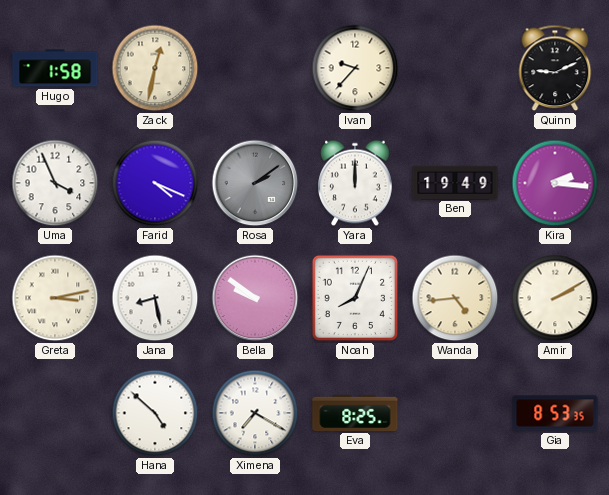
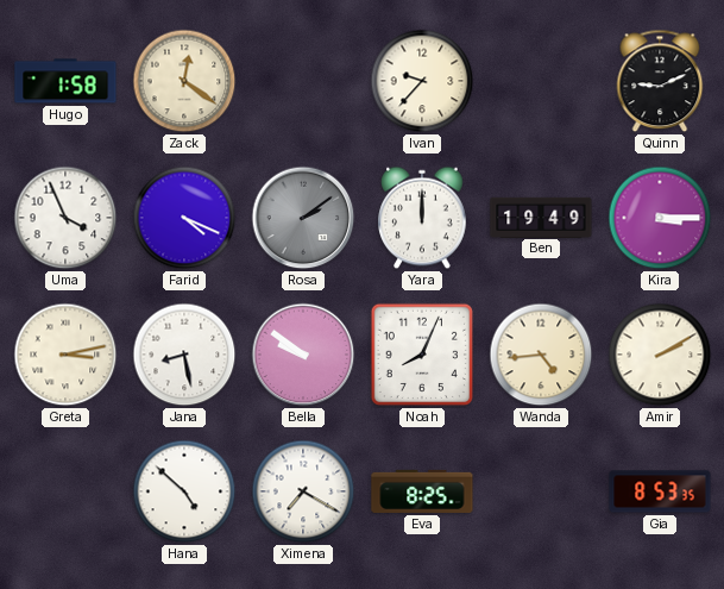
Zack: 12:32 -> 12:21 (184, 81)
Kira: 2:16 -> 3:15 (660, 218)
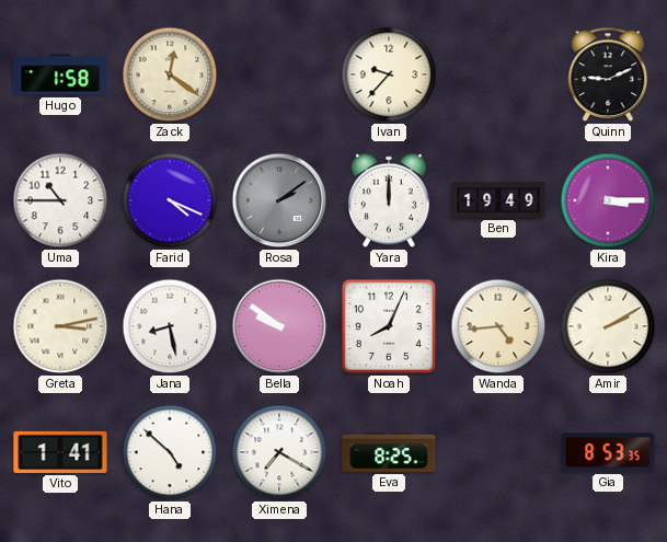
Uma: 3:56 -> 10:45 (60, 200)
Vito: none -> 1:41 (60, 452)
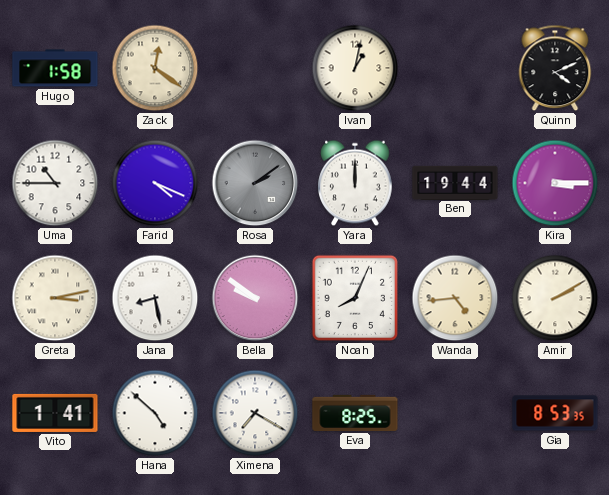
Ivan: 9:37 -> 1:02 (355, 68)
Quinn: 9:11 -> 4:11 (555, 68)
Ben: 19:49 -> 19:44 (455, 182)
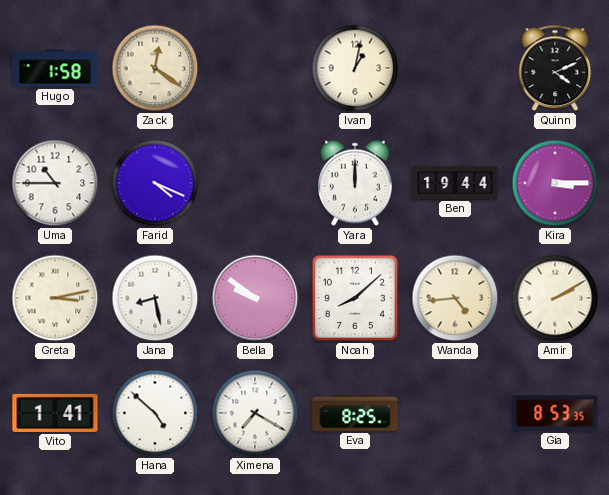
Rosa: 2:09 -> none (255, 183)
Noah: 8:04 -> 8:08 (355, 298)
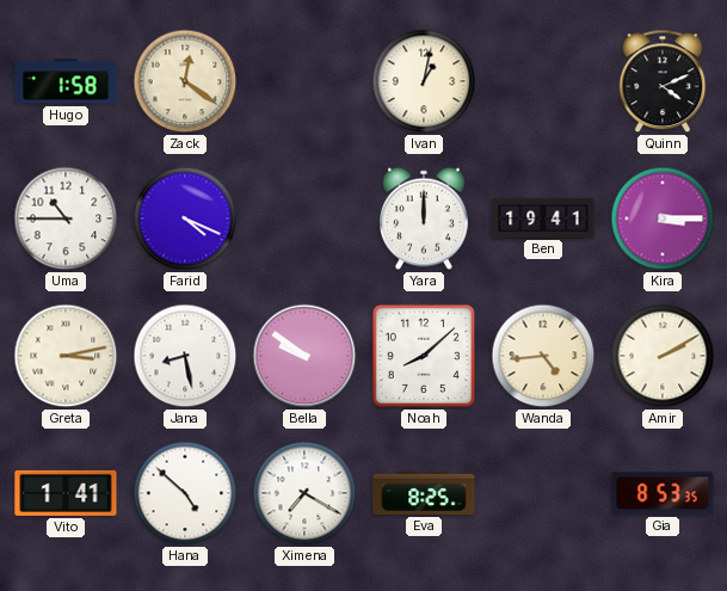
Ben: 19:44 -> 19:41 (543, 217)
